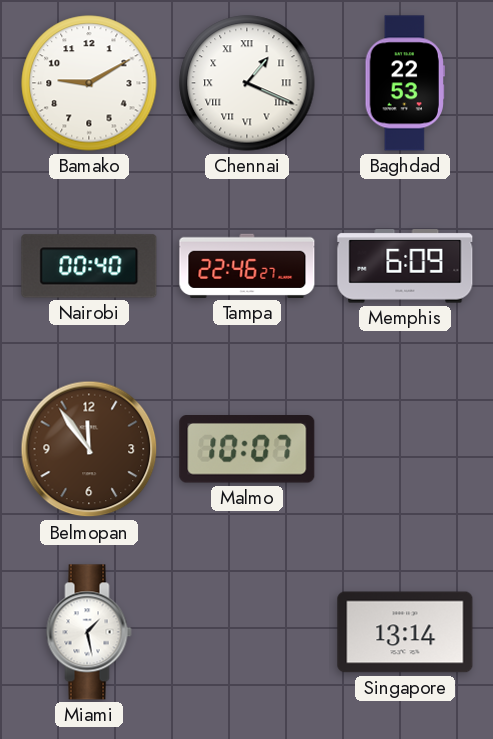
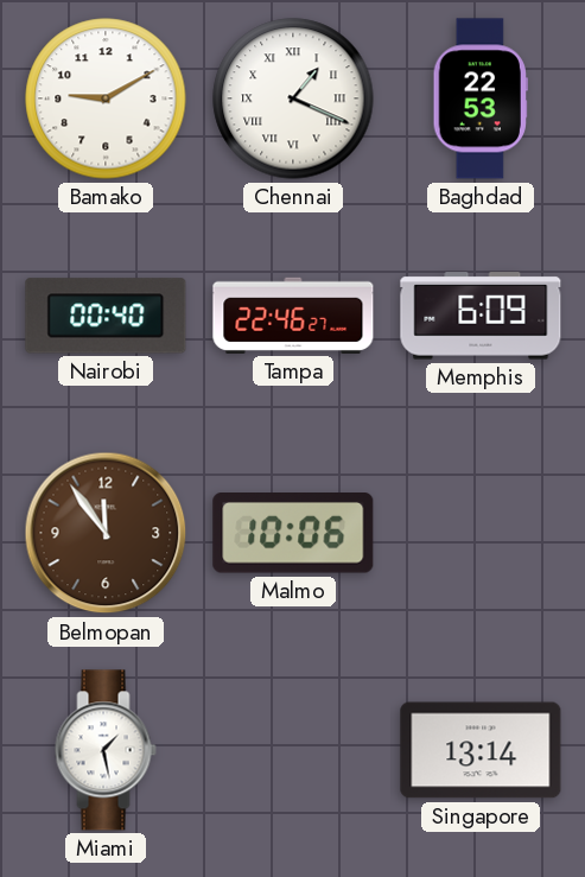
Malmo: 10:07 -> 10:06 (293, 534)
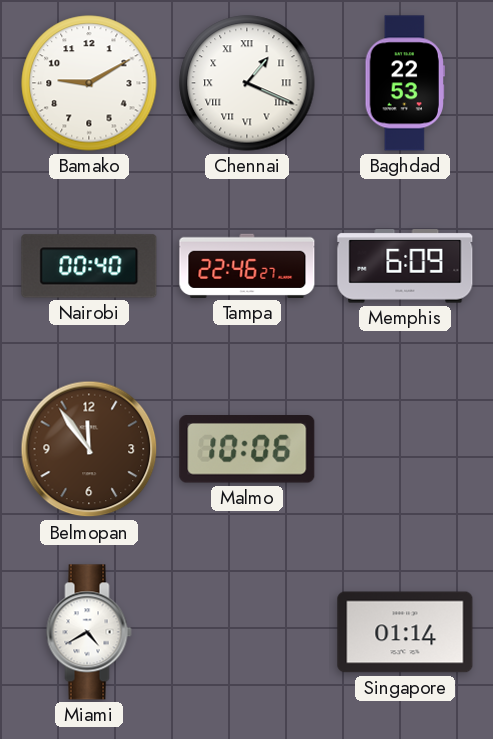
Miami: 1:28 -> 4:40 (89, 632)
Singapore: 13:14 -> 01:14 (405, 632)
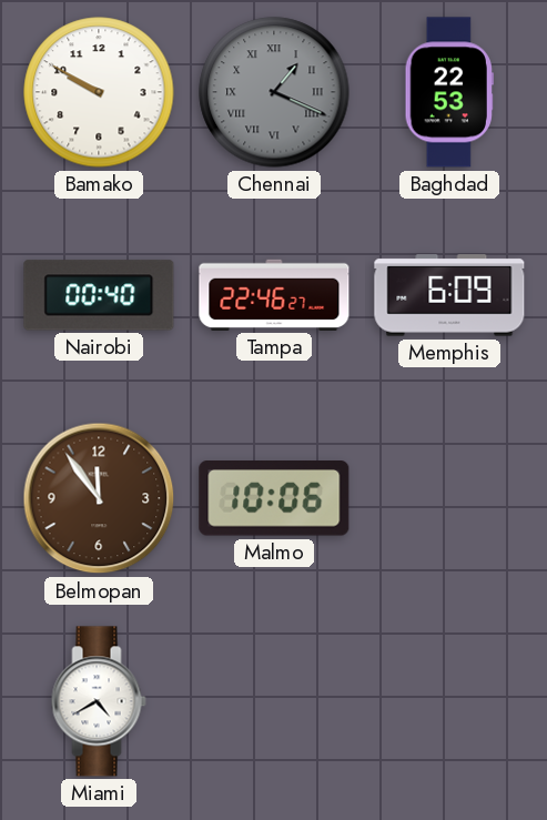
Bamako: 9:10 -> 9:50 (99, 92)
Chennai dial: white -> grey (274, 92)
Singapore: 01:14 -> none (405, 632)
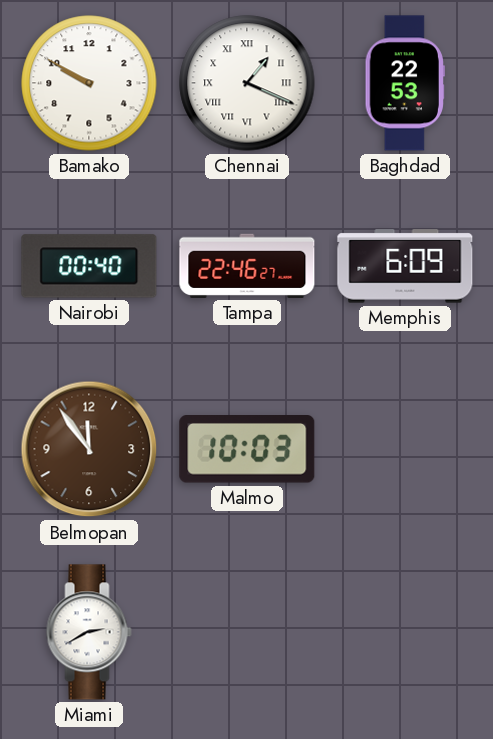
Chennai dial: grey -> white (247, 83)
Malmo: 10:06 -> 10:03 (247, 450)
Miami: 4:40 -> 2:40 (89, 632)
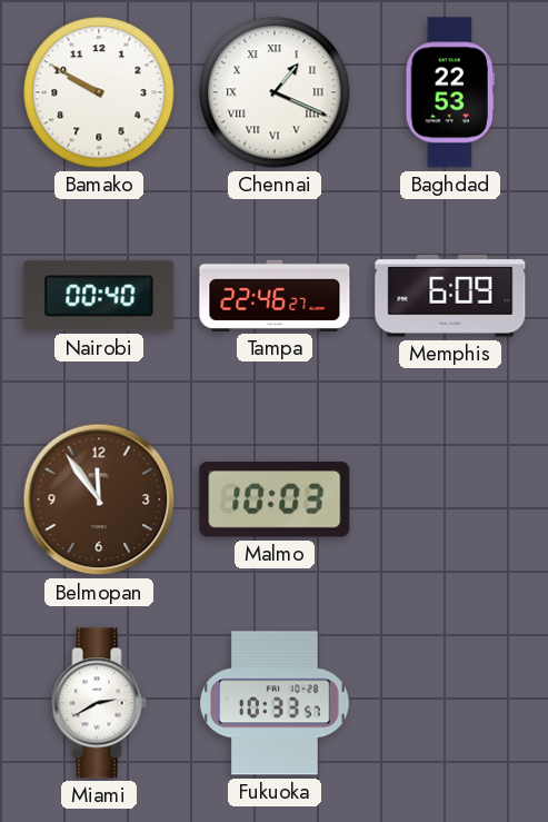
Fukuoka: none -> 10:33 (275, 703)
